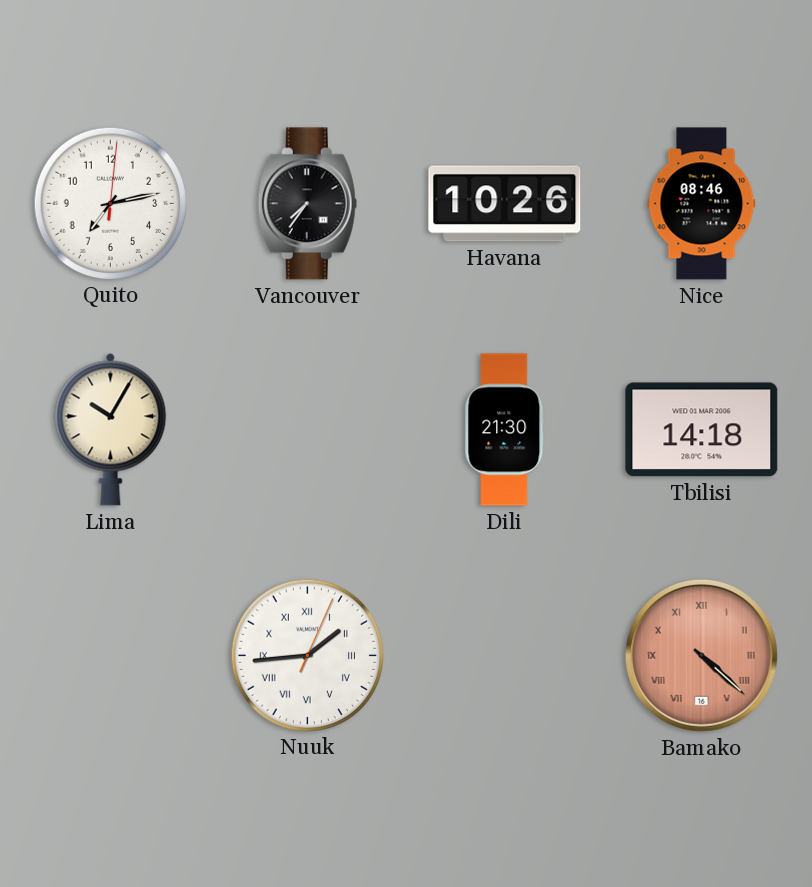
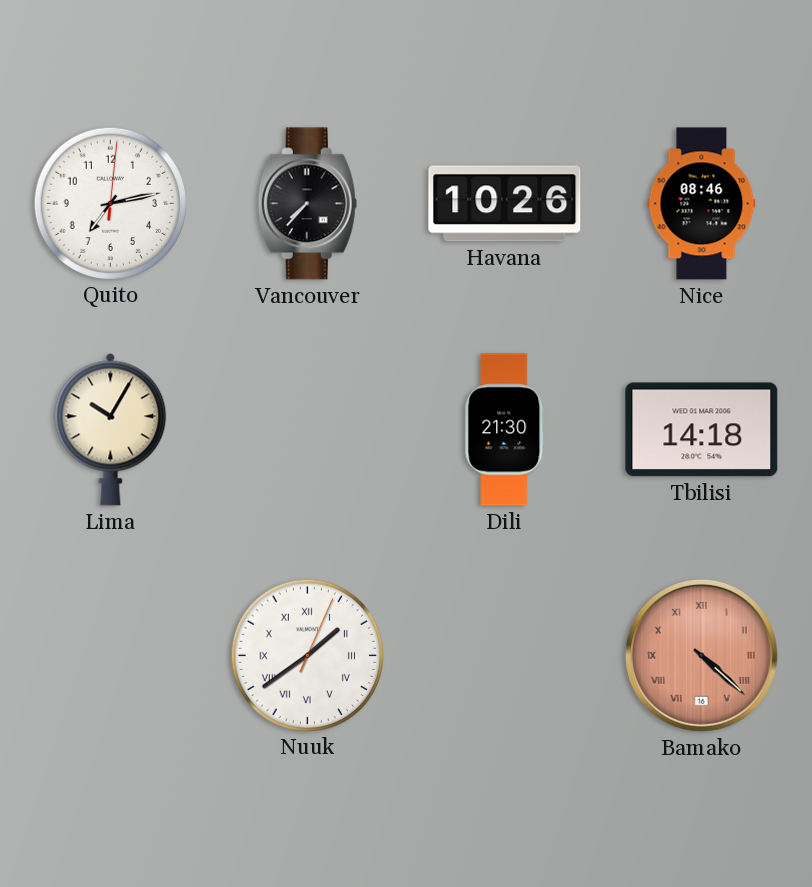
Vancouver: 7:36 -> 7:37 (307, 204)
Nuuk: 1:44 -> 1:39 (307, 655)
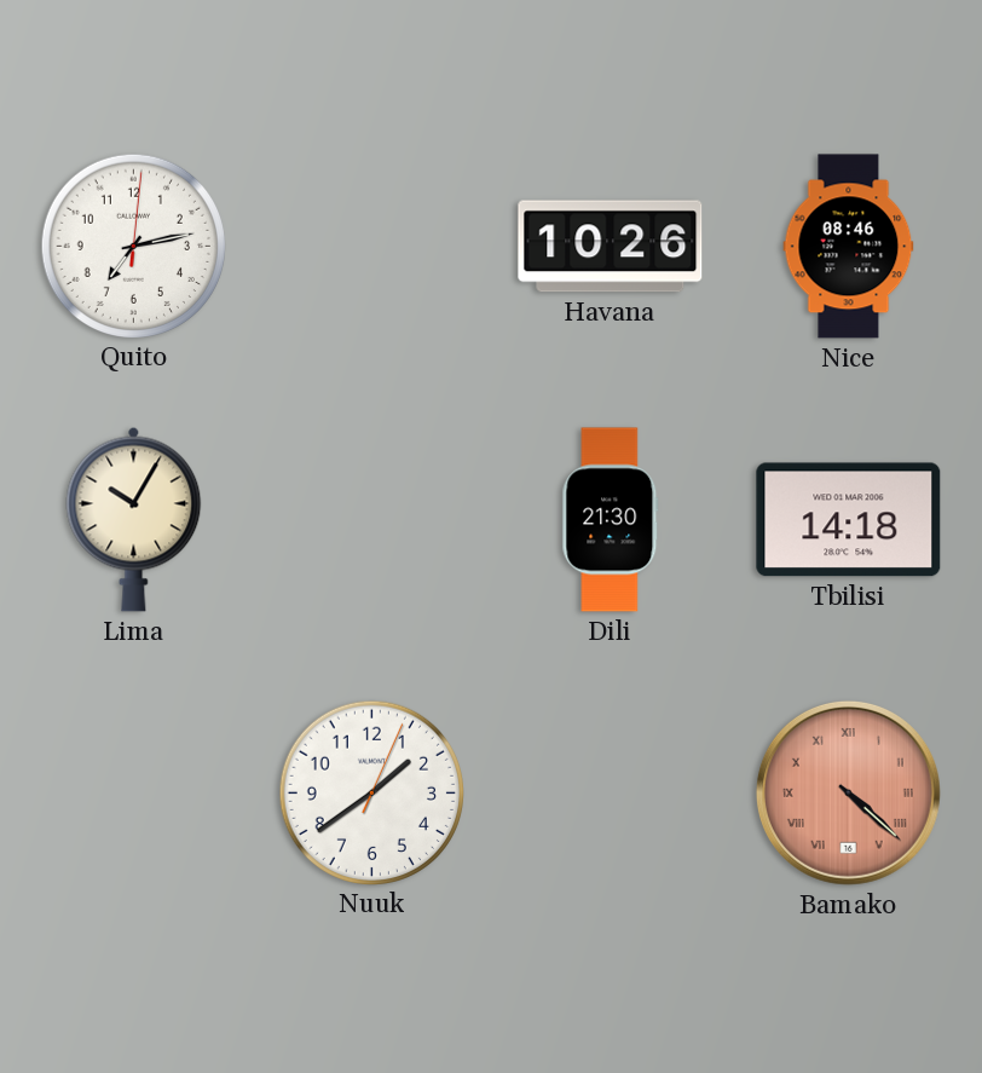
Vancouver: 7:37 -> none (307, 204)
Nuuk numerals: Roman -> Arabic (371, 792)
